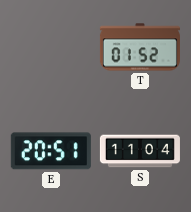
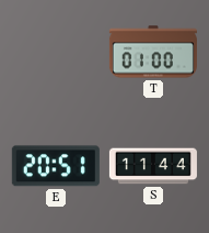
T: 01:52 -> 01:00 (153, 52)
S: 11:04 -> 11:44 (153, 166)
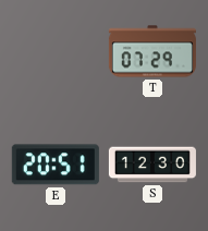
T: 01:00 -> 07:29 (152, 51)
S: 11:44 -> 12:30 (152, 165)
